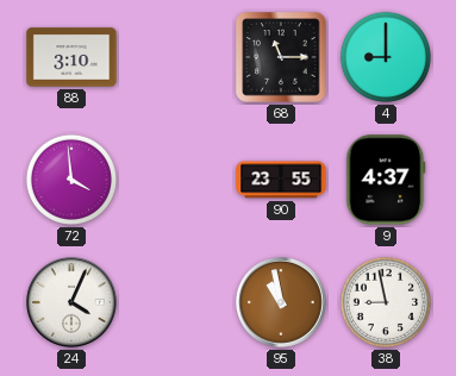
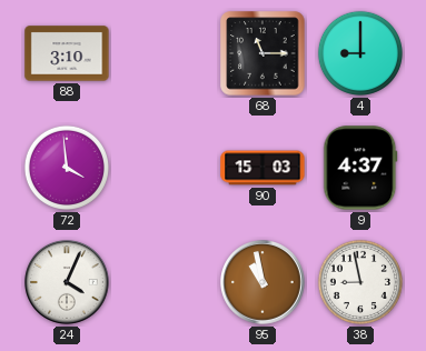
90: 23:55 -> 15:03 (262, 168)
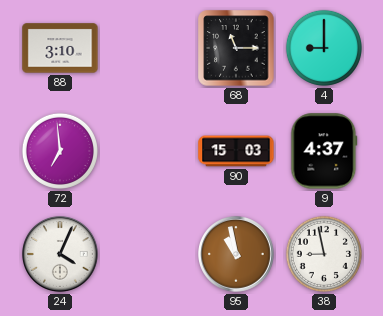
72: 3:59 -> 6:59 (60, 151)
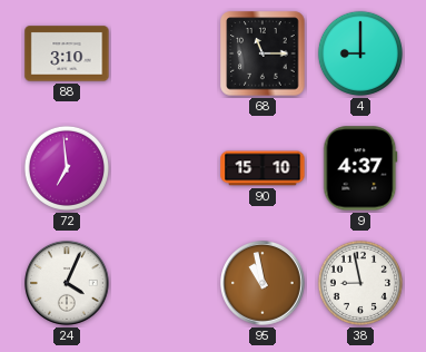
90: 15:03 -> 15:10 (262, 168)
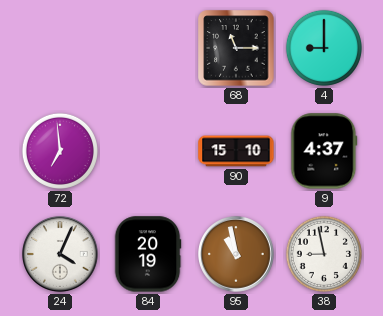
88: 3:10 -> none (67, 53)
84: none -> 20:19 (148, 254)
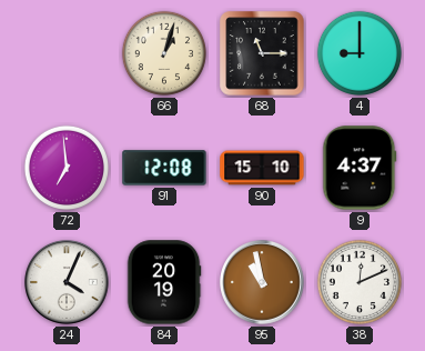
66: none -> 1:03 (164, 53)
91: none -> 12:08 (164, 168)
38: 8:58 -> 12:11 (360, 282)
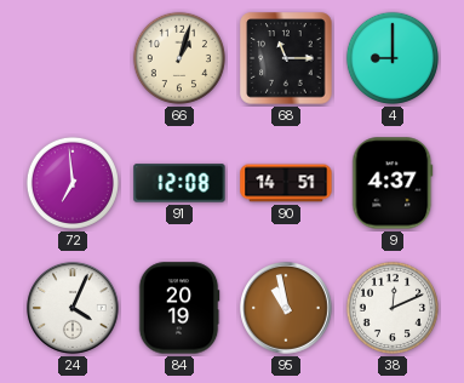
90: 15:10 -> 14:51 (286, 183)
